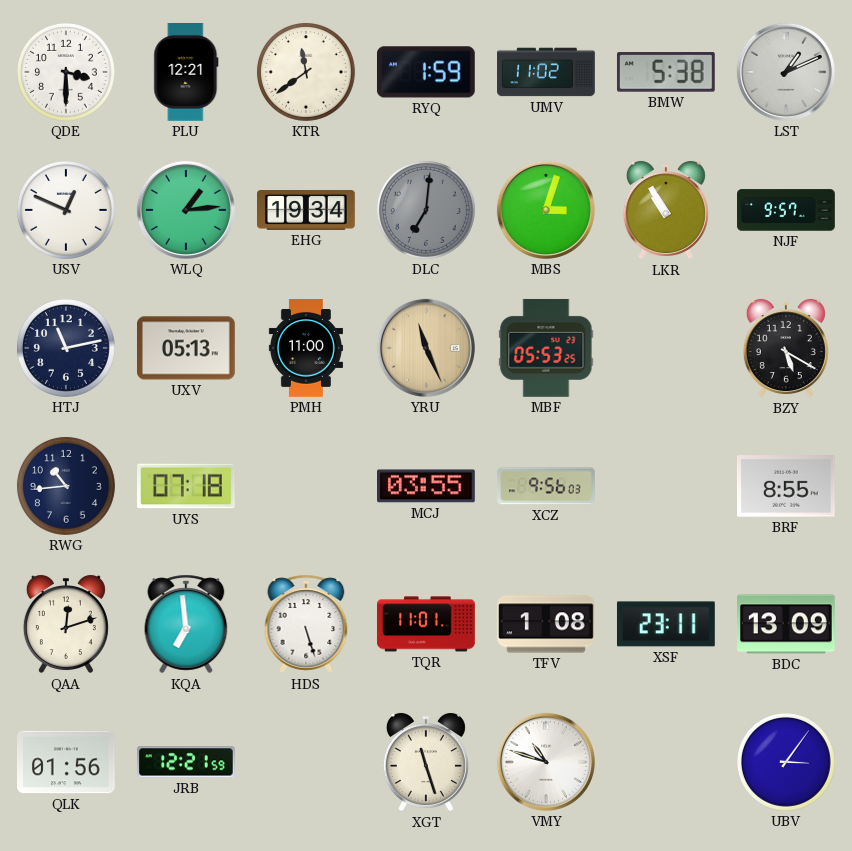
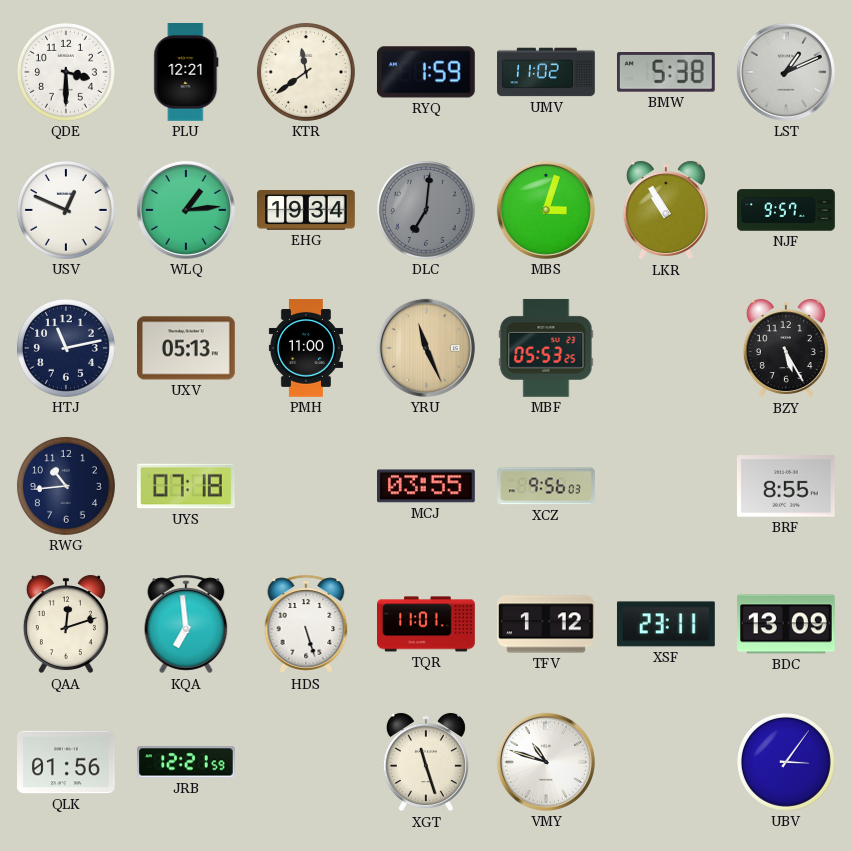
BZY: 5:20 -> 5:25 (786, 348)
TFV: 1:08 -> 1:12 (547, 624)
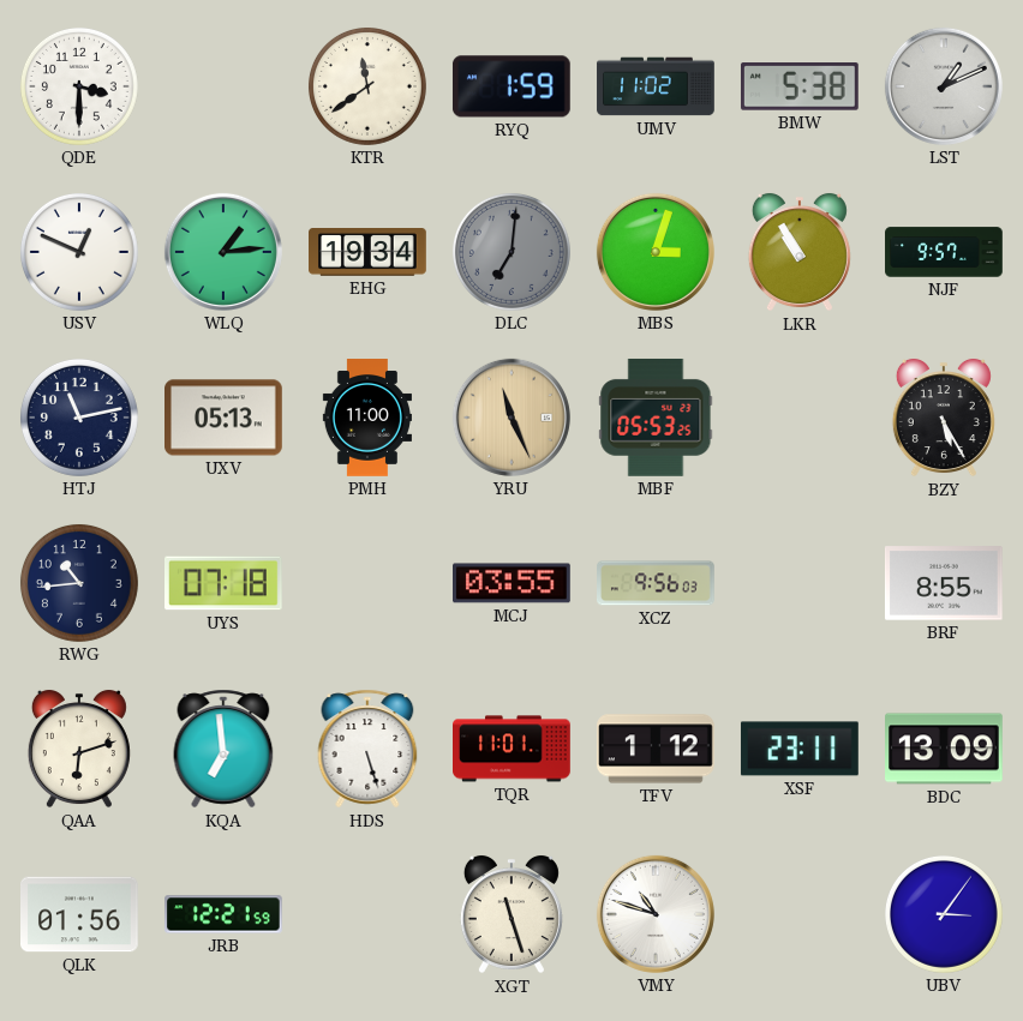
PLU: 12:21 -> none (186, 73)
QAA: 12:12 -> 6:12 (79, 749)
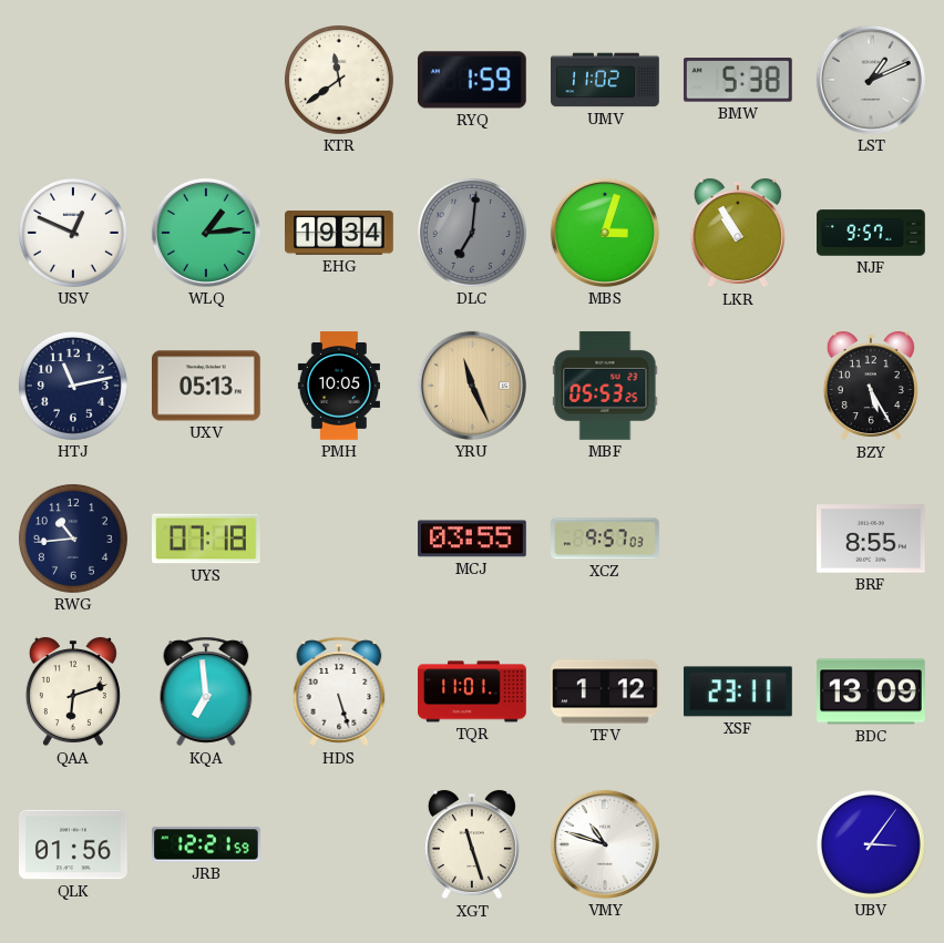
QDE: 3:30 -> none (79, 86)
PMH: 11:00 -> 10:05 (339, 386)
XCZ: 9:56 -> 9:57 (606, 539)
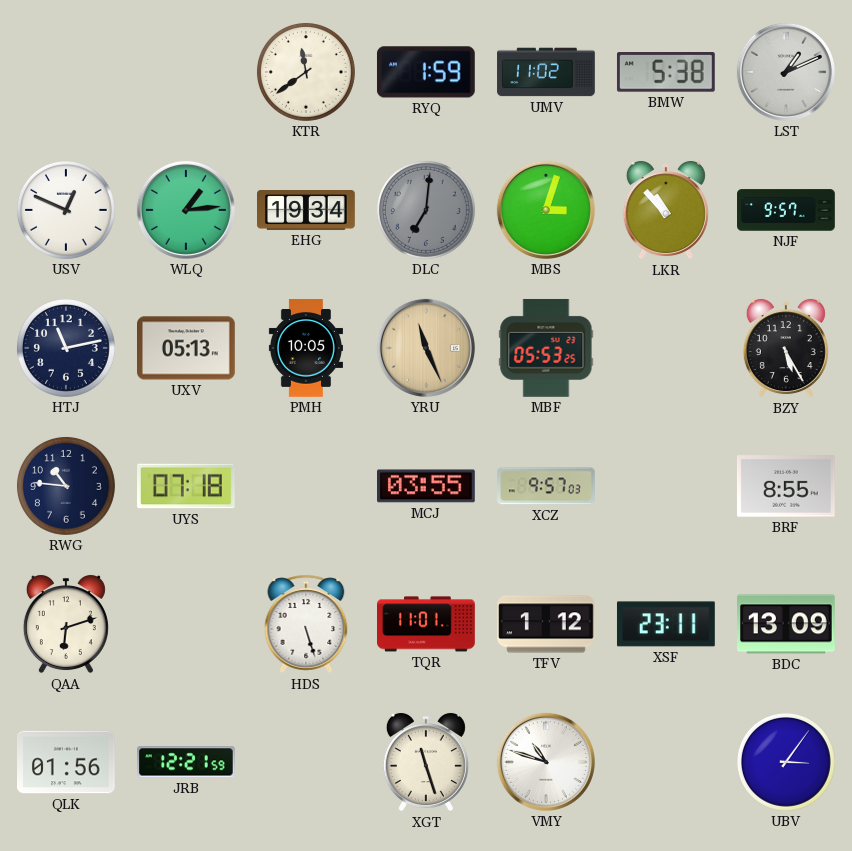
LKR: 10:55 -> 10:53 (666, 210)
RWG: 10:44 -> 10:46 (66, 486)
KQA: 6:59 -> none (206, 691)
